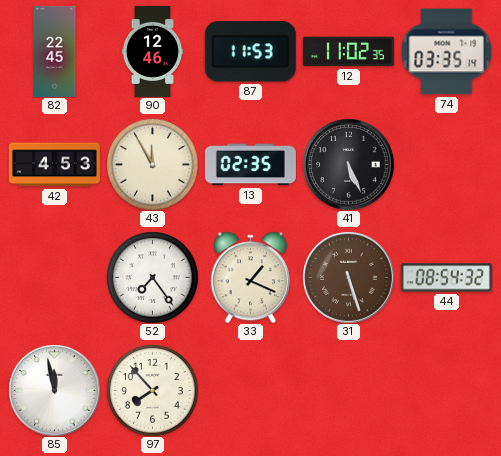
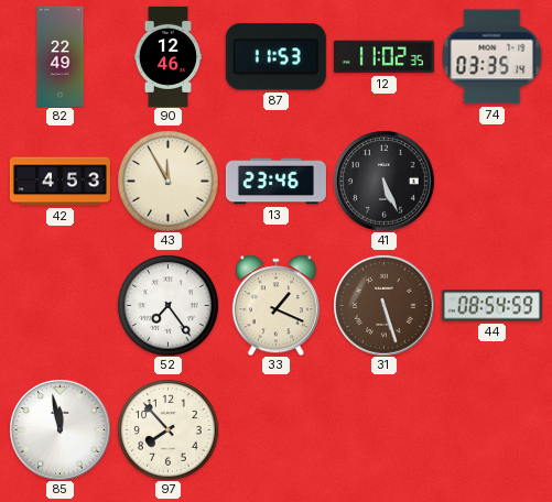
82: 22:45 -> 22:49 (61, 56)
13: 02:35 -> 23:46 (275, 182)
44: 08:54:32 -> 08:54:59 (491, 306)
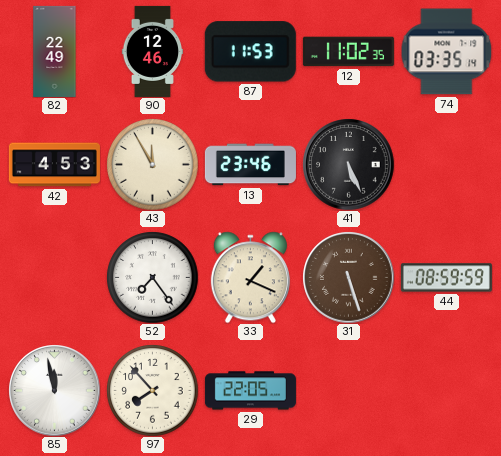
44: 08:54 -> 08:59 (446, 278)
29: none -> 22:05 (250, 391)
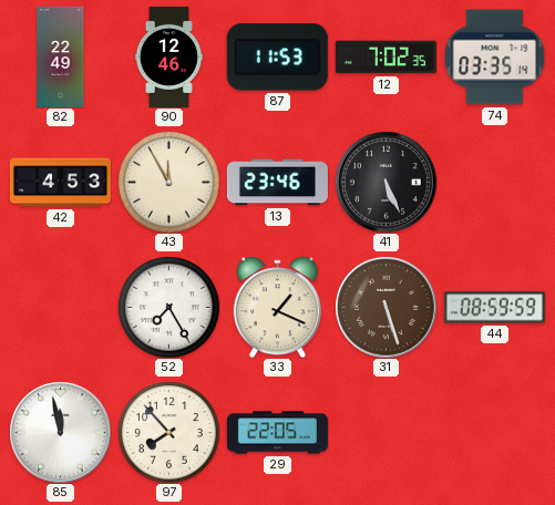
12: 11:02 -> 7:02 (386, 58)
52: 7:24 -> 7:25 (168, 307)
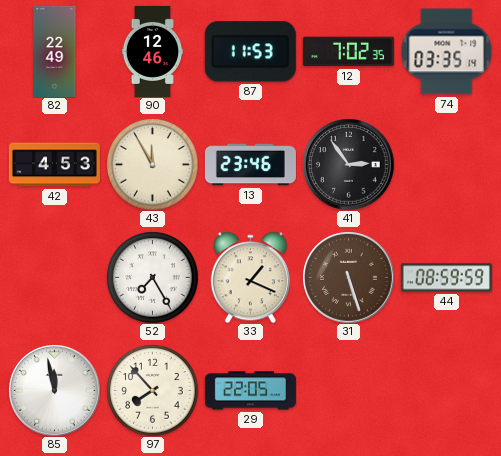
41: 5:26 -> 2:54 (348, 164)
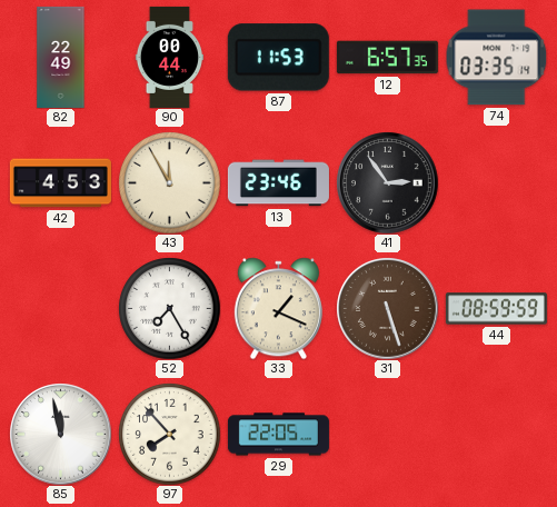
90: 12:46 -> 00:44 (169, 57)
12: 7:02 -> 6:57 (387, 58)
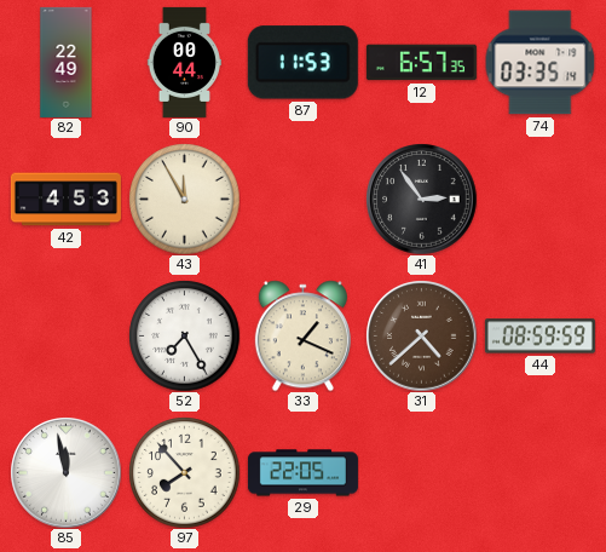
13: 23:46 -> none (278, 183)
31: 5:27 -> 4:38 (421, 335)
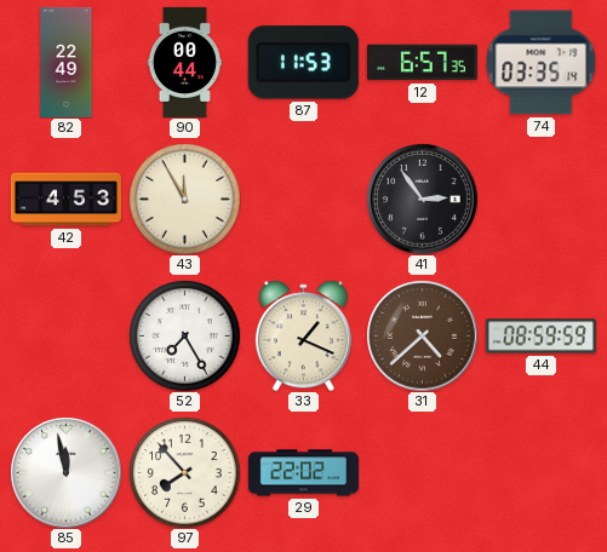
29: 22:05 -> 22:02 (303, 473)
